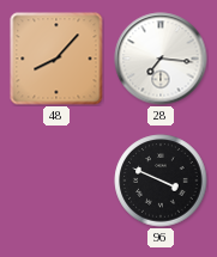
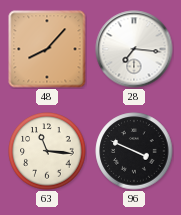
63: none -> 11:16 (47, 151)
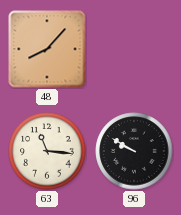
28: 7:16 -> none (134, 49)
96: 3:49 -> 9:50 (134, 151)
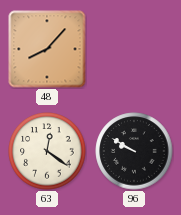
63: 11:16 -> 12:21 (47, 151)
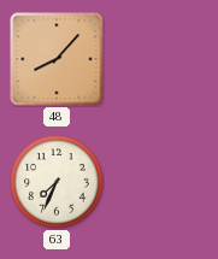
63: 12:21 -> 7:34 (57, 182)
96: 9:50 -> none (134, 151)
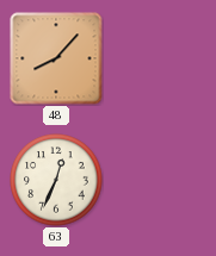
63: 7:34 -> 12:34 (56, 180)
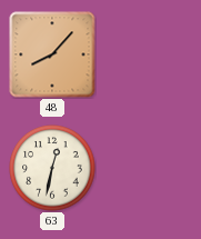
63: 12:34 -> 12:32 (52, 168)
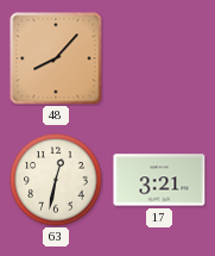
17: none -> 3:21 (159, 180)
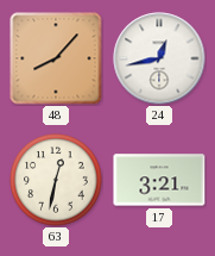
24: none -> 12:43 (159, 58)
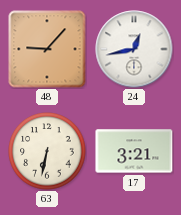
48: 8:07 -> 9:07 (47, 49)
63: 12:32 -> 6:32 (47, 151)
